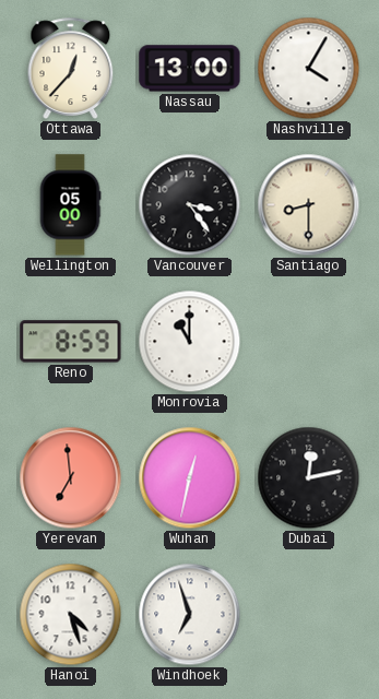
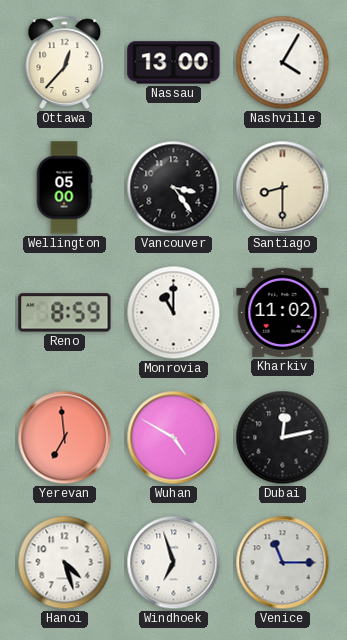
Kharkiv: none -> 11:02 (283, 312)
Wuhan: 12:32 -> 4:50 (174, 438)
Venice: none -> 11:15 (283, 563)
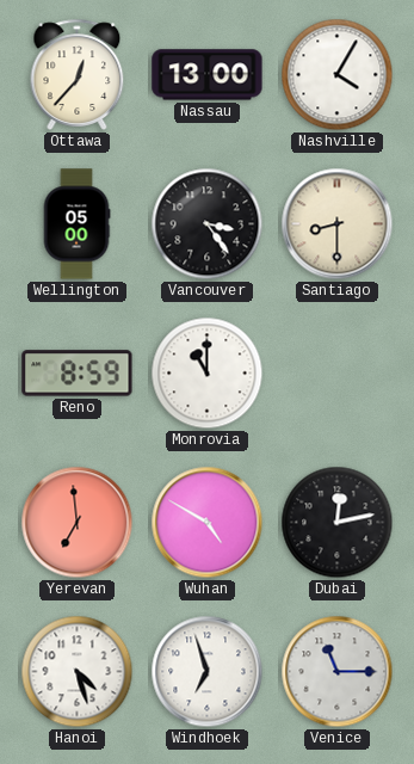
Kharkiv: 11:02 -> none (283, 312)
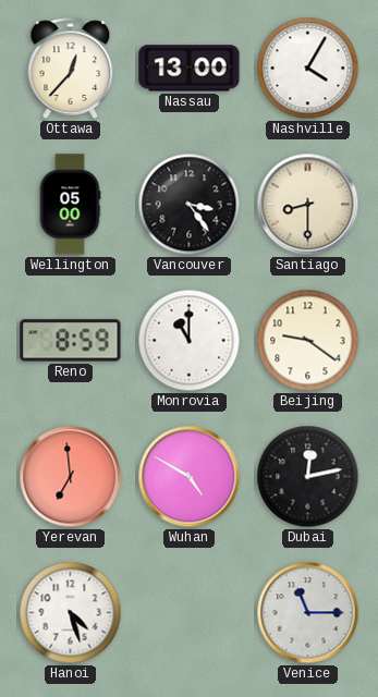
Beijing: none -> 9:21 (308, 341)
Windhoek: 6:57 -> none (208, 672)
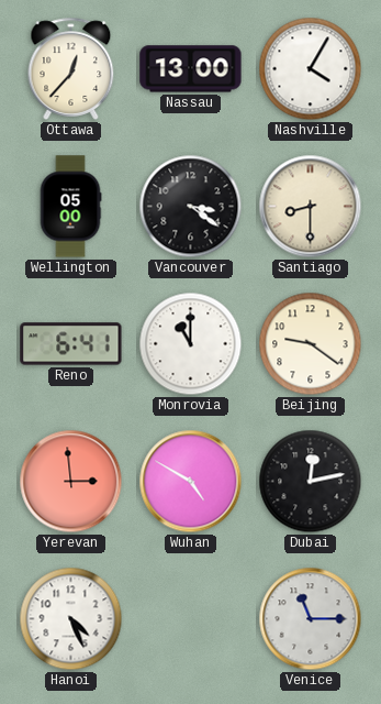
Vancouver: 3:24 -> 3:21 (191, 207)
Reno: 8:59 -> 6:41 (71, 344)
Yerevan: 6:59 -> 2:59 (71, 482)
Hanoi: 4:27 -> 4:26 (71, 619)
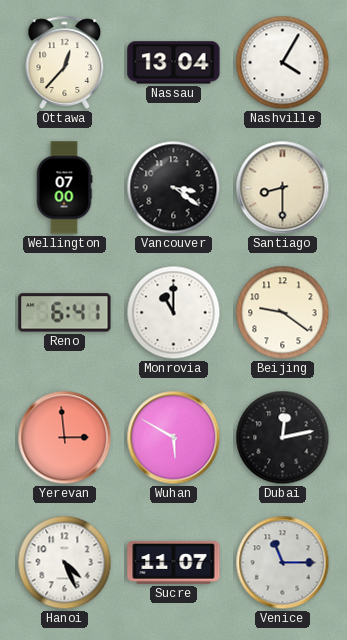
Nassau: 13:00 -> 13:04 (174, 63)
Wellington: 05:00 -> 07:00 (64, 188)
Wuhan: 4:50 -> 5:50 (174, 438)
Sucre: none -> 11:07 (174, 563)
